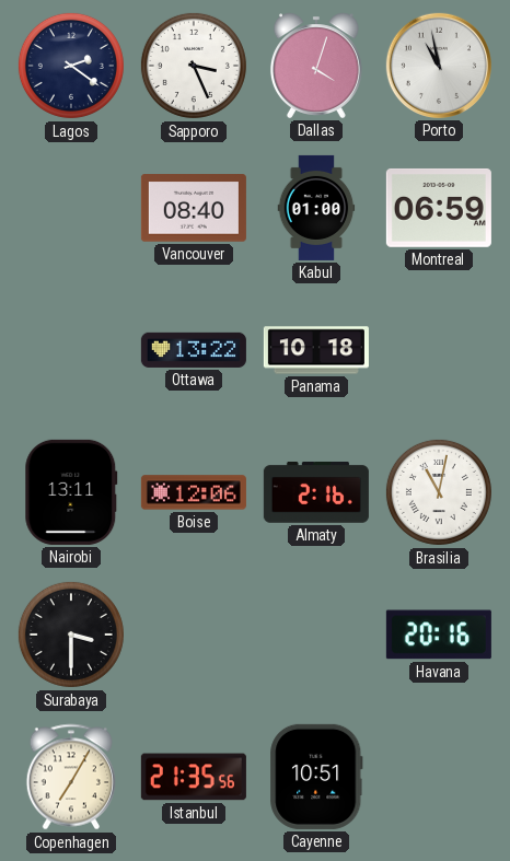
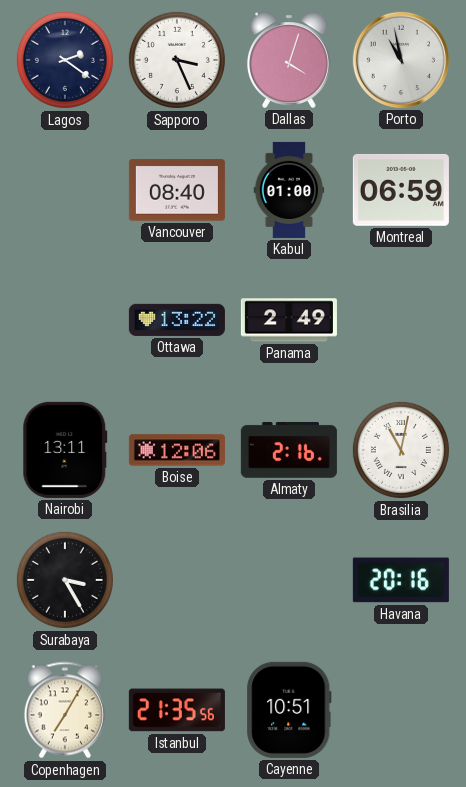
Panama: 10:18 -> 2:49 (289, 320)
Surabaya: 3:30 -> 3:25 (65, 580)
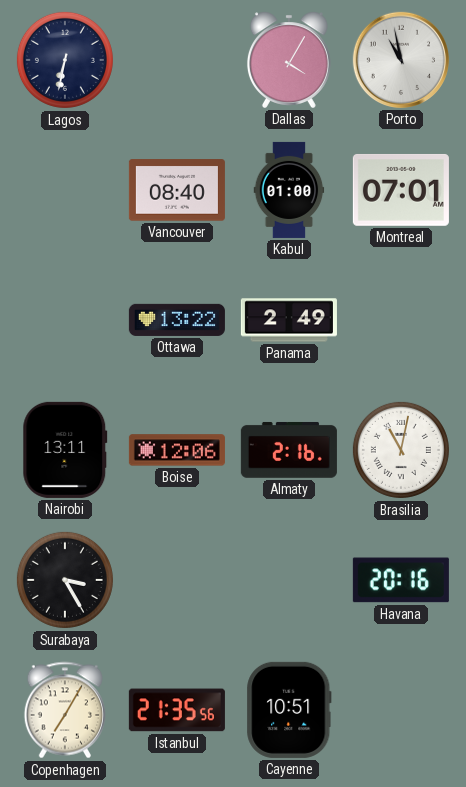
Lagos: 2:21 -> 6:32 (65, 60)
Sapporo: 3:26 -> none (177, 60)
Dallas: 4:03 -> 4:05 (289, 60)
Montreal: 06:59 -> 07:01 (401, 190)
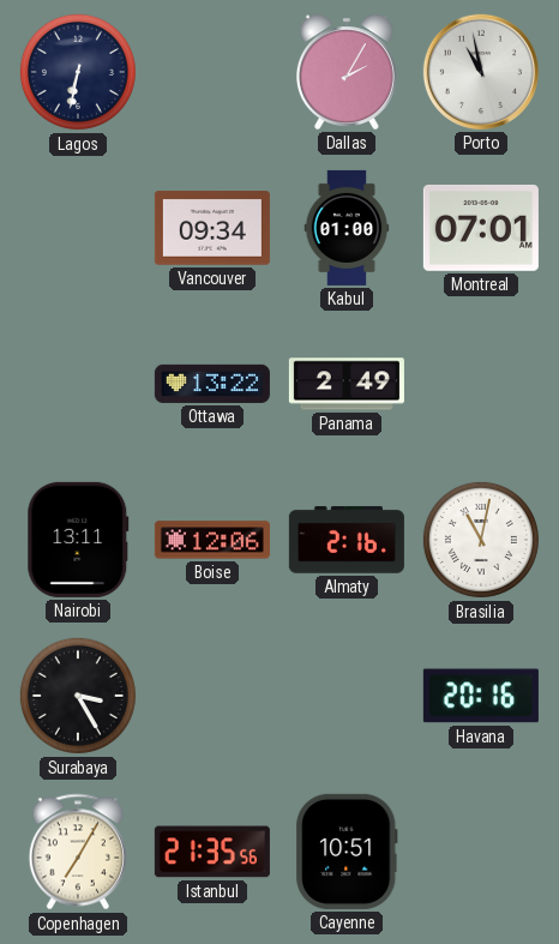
Dallas: 4:05 -> 2:05 (347, 72)
Vancouver: 08:40 -> 09:34 (212, 228)
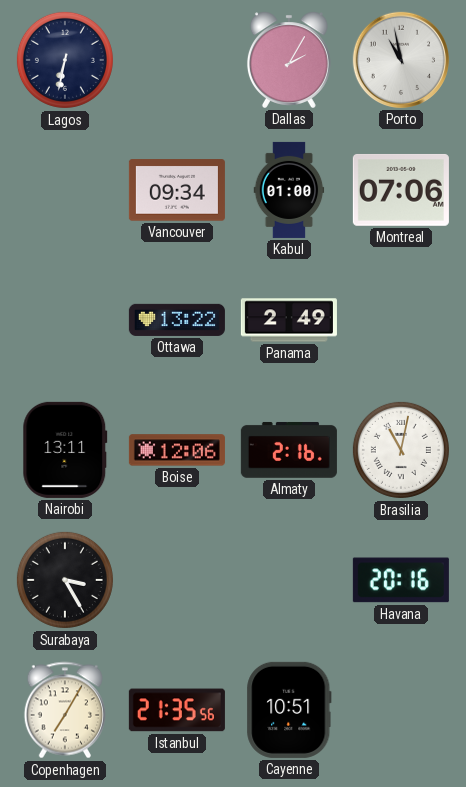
Montreal: 07:01 -> 07:06 (401, 190)
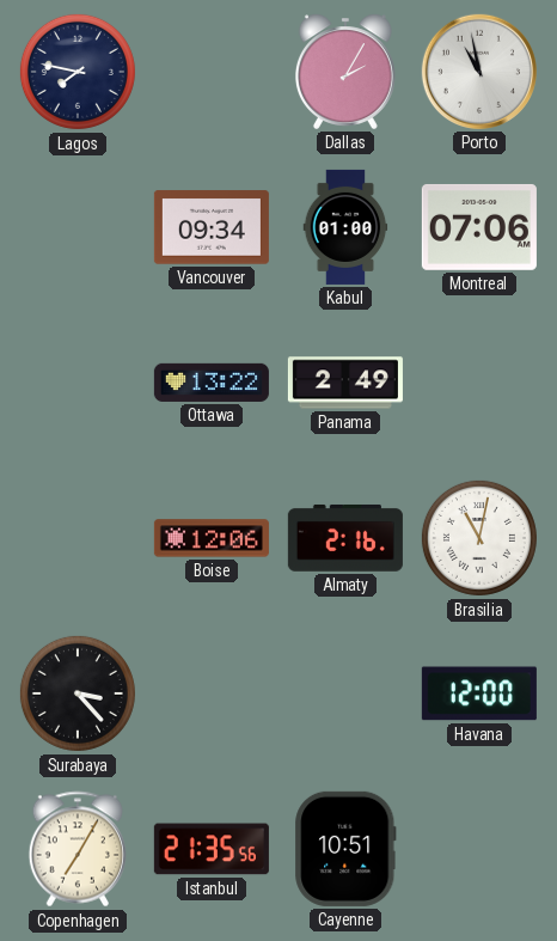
Lagos: 6:32 -> 7:47 (78, 72)
Nairobi: 13:11 -> none (65, 450)
Surabaya: 3:25 -> 3:23 (78, 693)
Havana: 20:16 -> 12:00 (479, 693)
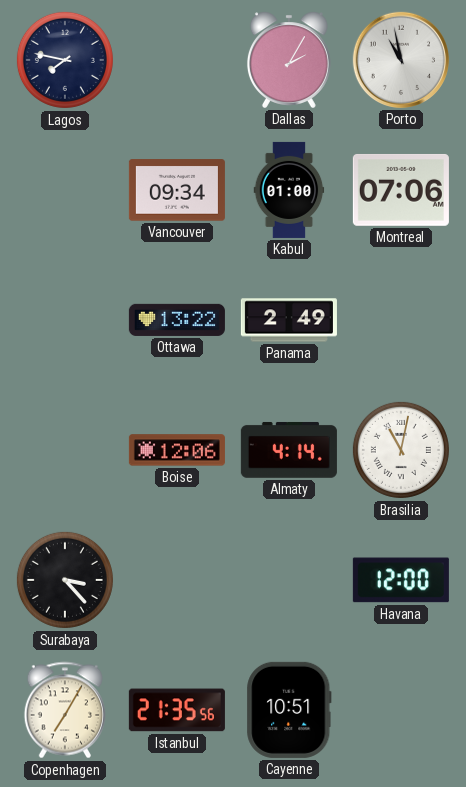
Almaty: 2:16 -> 4:14 (289, 450)
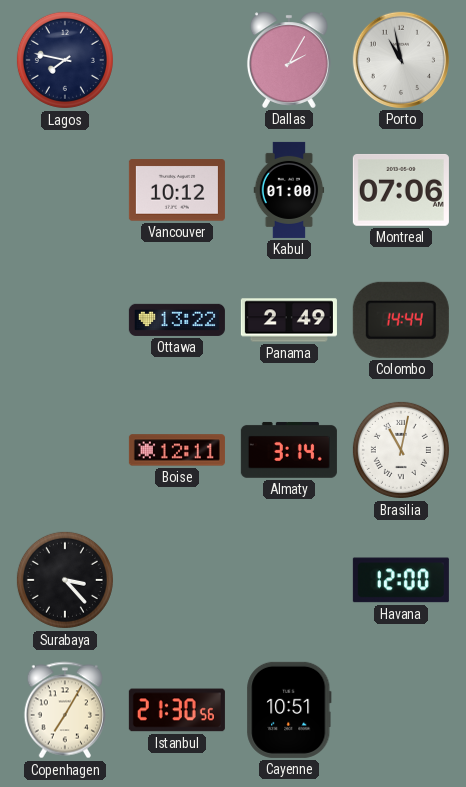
Vancouver: 09:34 -> 10:12 (177, 190)
Colombo: none -> 14:44 (401, 320)
Boise: 12:06 -> 12:11 (177, 450)
Almaty: 4:14 -> 3:14 (289, 450)
Istanbul: 21:35 -> 21:30 (177, 710)
